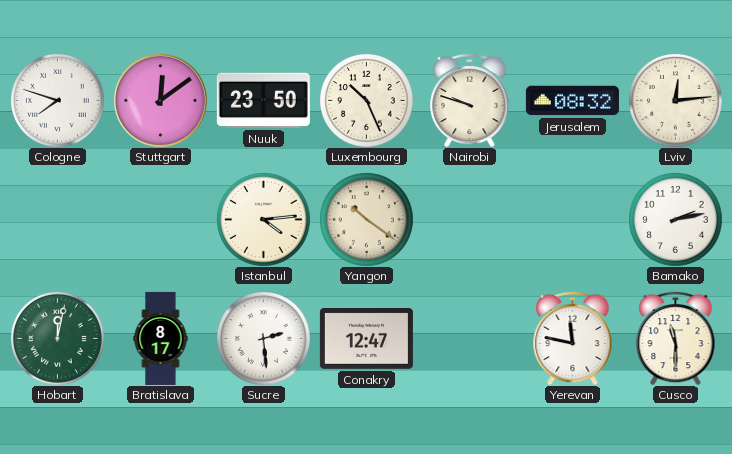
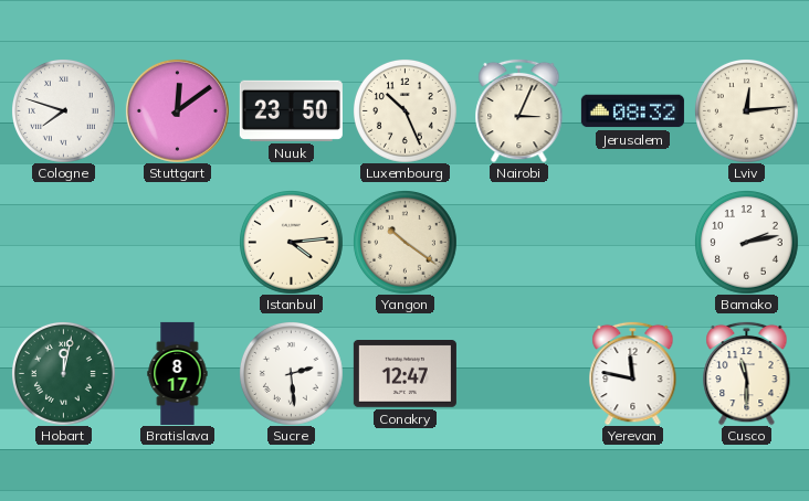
Nairobi: 9:48 -> 3:04 (519, 110)
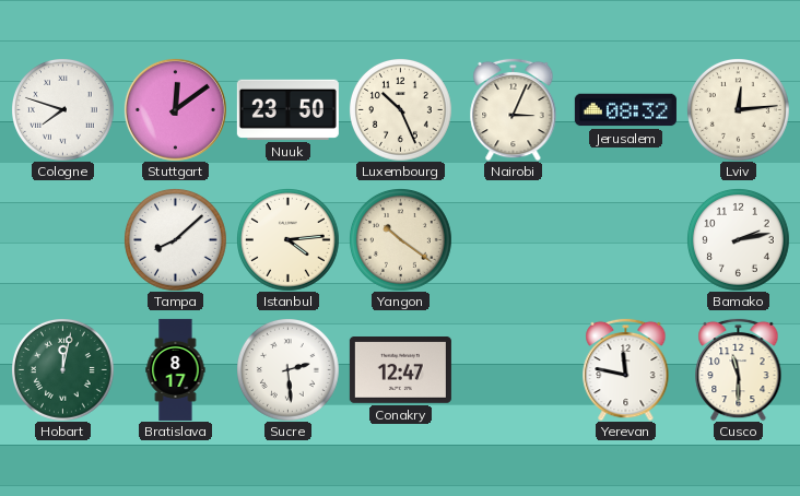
Tampa: none -> 8:08 (176, 240)
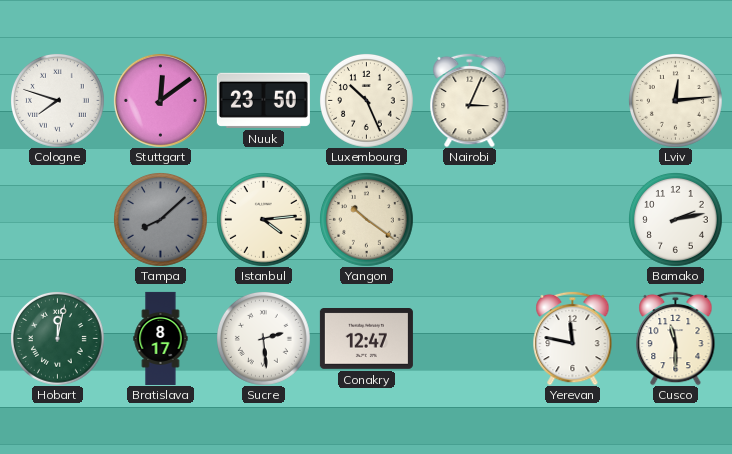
Jerusalem: 08:32 -> none (625, 110)
Tampa dial: white -> grey (161, 220)
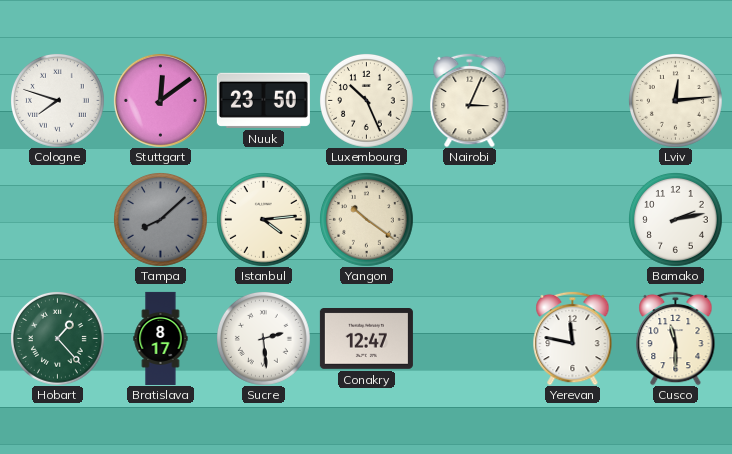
Hobart: 12:02 -> 1:23 (58, 339)
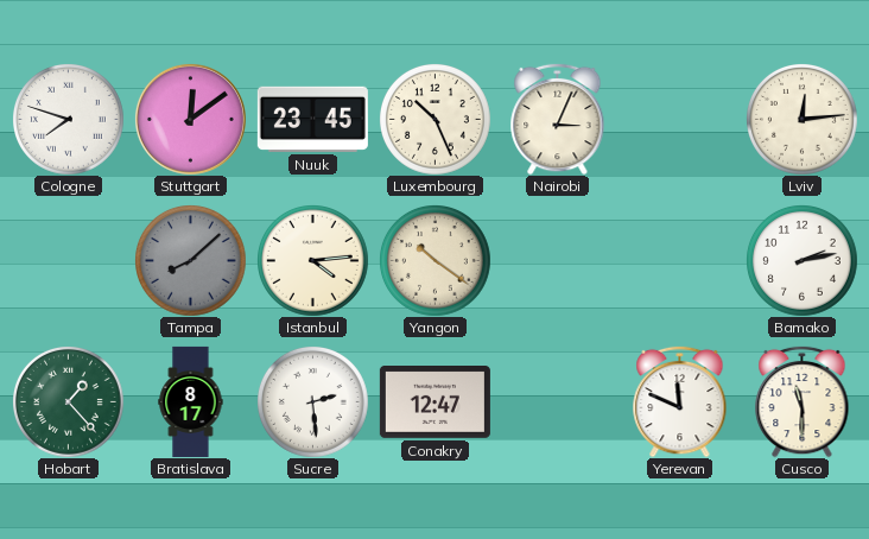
Nuuk: 23:50 -> 23:45 (312, 119)
Yerevan: 11:47 -> 11:49 (680, 401)
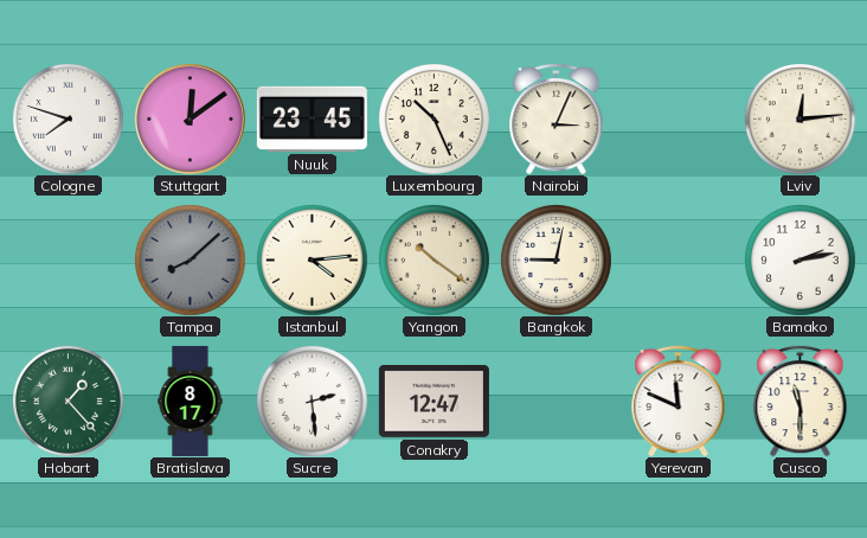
Bangkok: none -> 9:02 (557, 261)
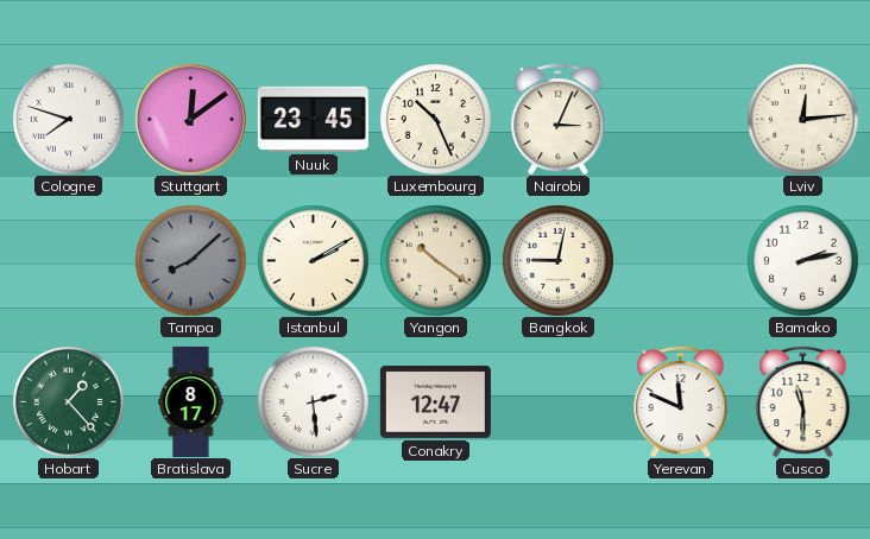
Istanbul: 4:14 -> 2:10 (314, 261)
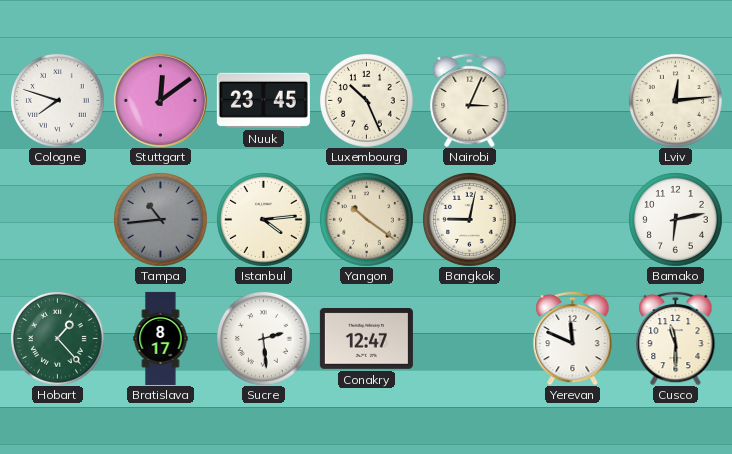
Tampa: 8:08 -> 10:44 (161, 220)
Istanbul: 2:10 -> 4:14 (264, 220)
Bamako: 2:13 -> 6:13 (676, 220)
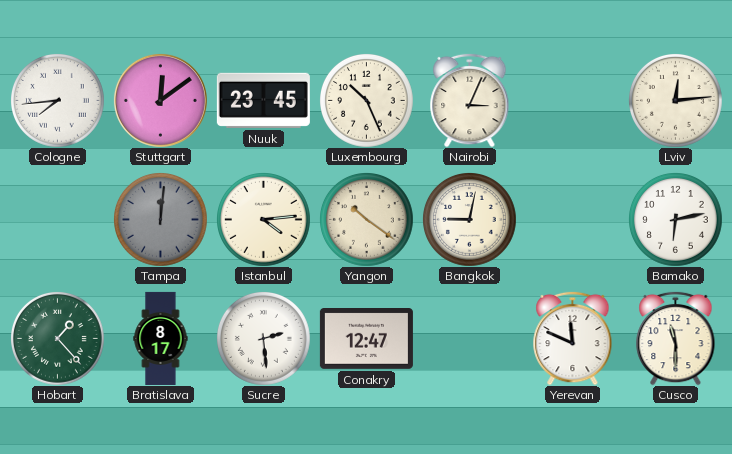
Cologne: 7:48 -> 7:44 (58, 101)
Tampa: 10:44 -> 12:01 (161, 220)
